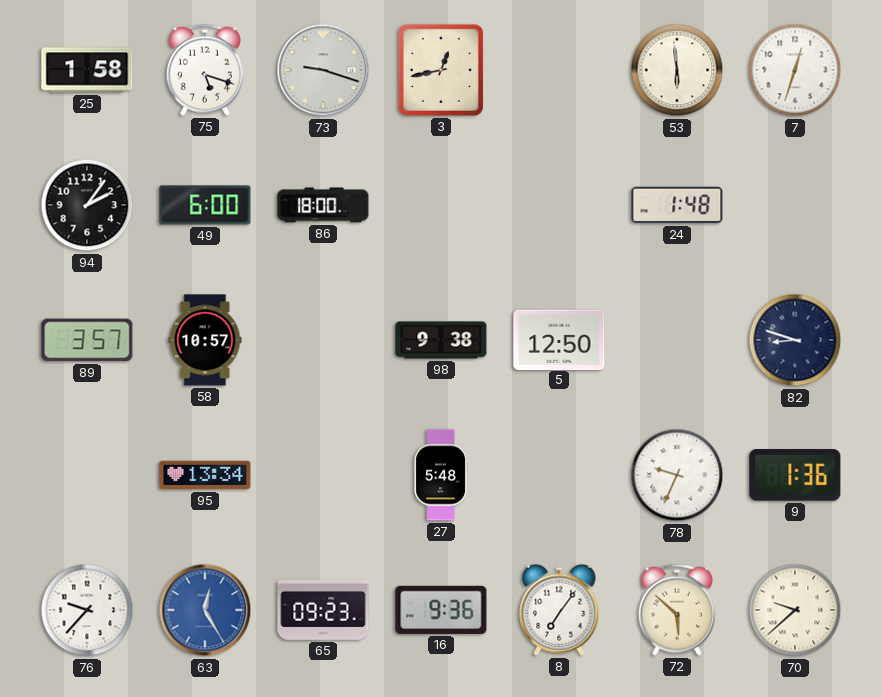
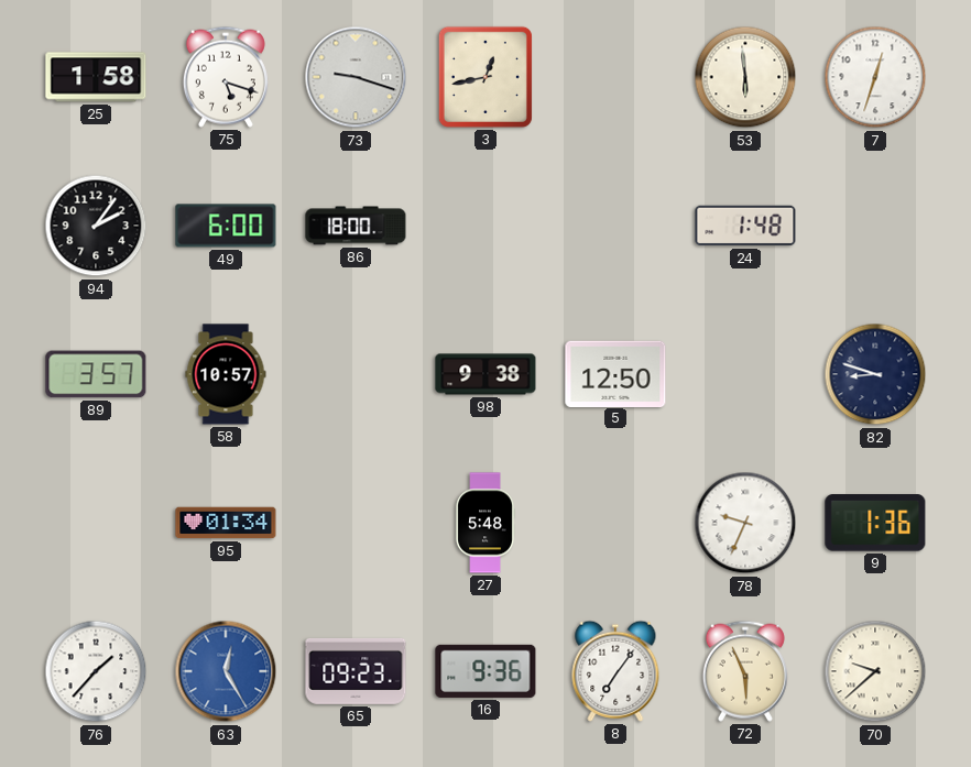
95: 13:34 -> 01:34 (226, 523)
76: 9:37 -> 1:37 (96, 671)
72: 5:52 -> 5:56 (745, 671)
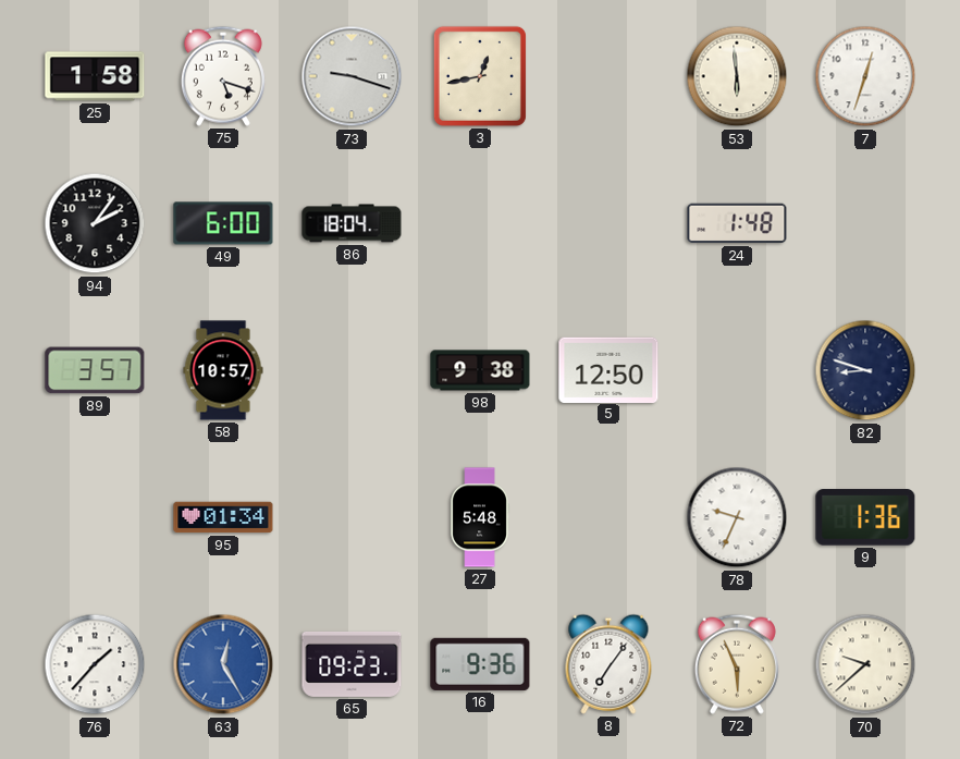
86: 18:00 -> 18:04 (352, 223)
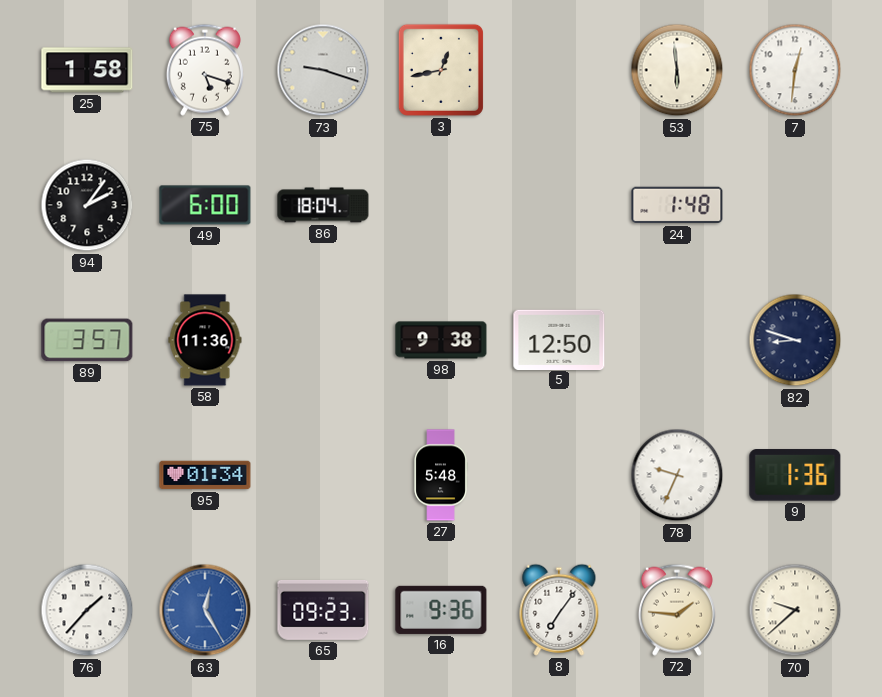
7: 12:33 -> 12:31 (795, 70)
58: 10:57 -> 11:36 (205, 340)
72: 5:56 -> 1:46 (677, 610)
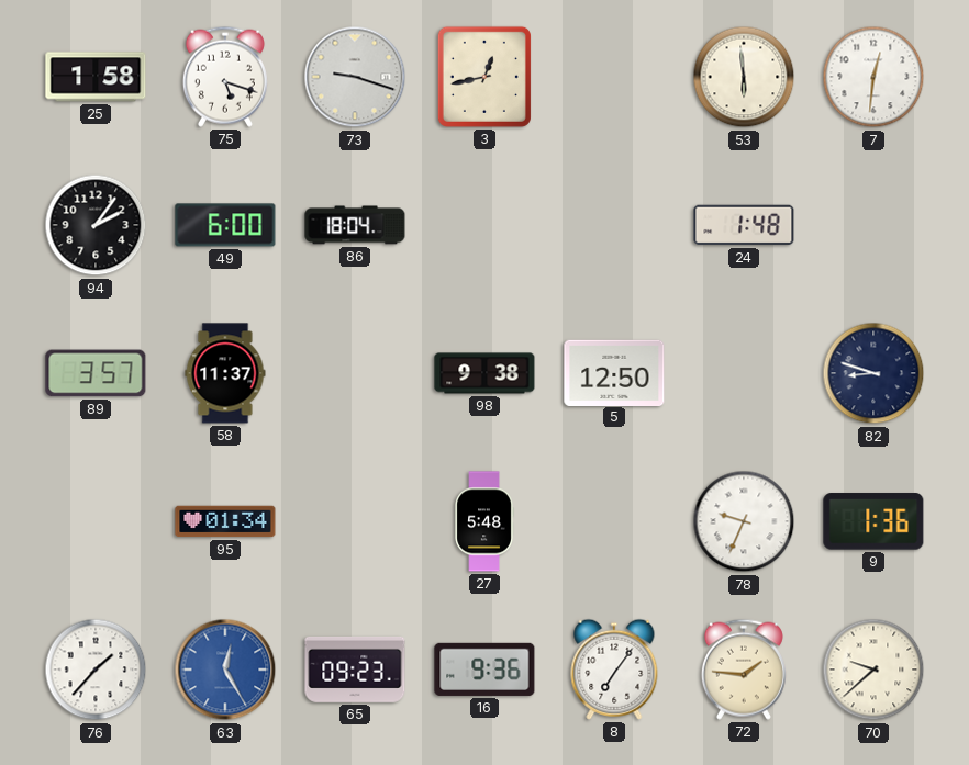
58: 11:36 -> 11:37 (225, 373)
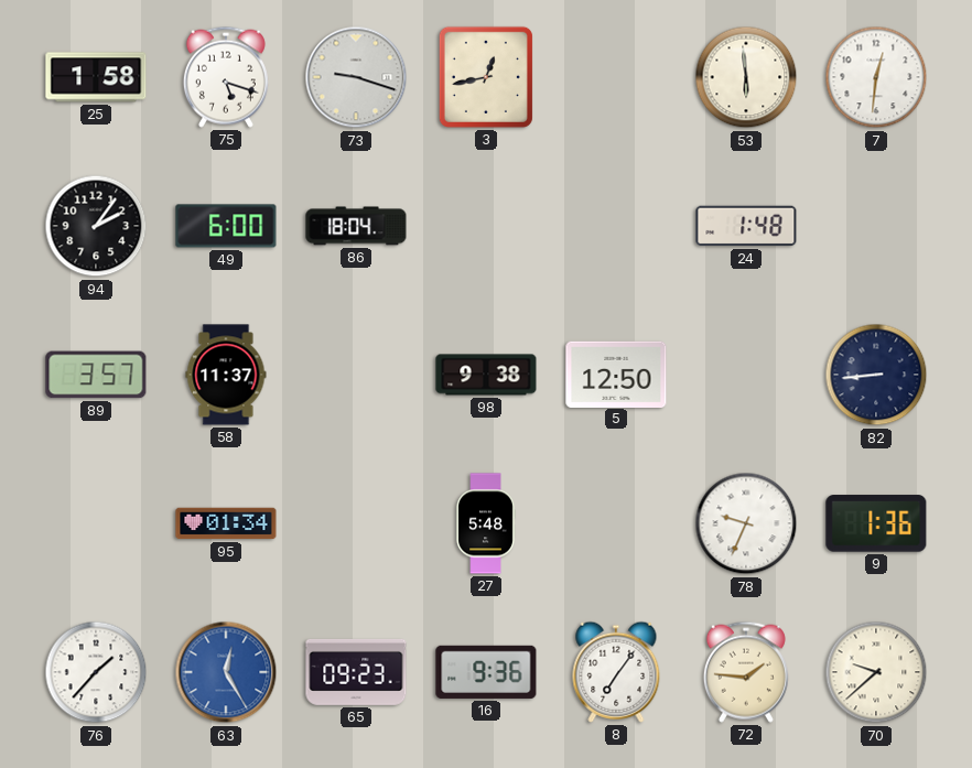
82: 8:48 -> 8:44 (876, 375)
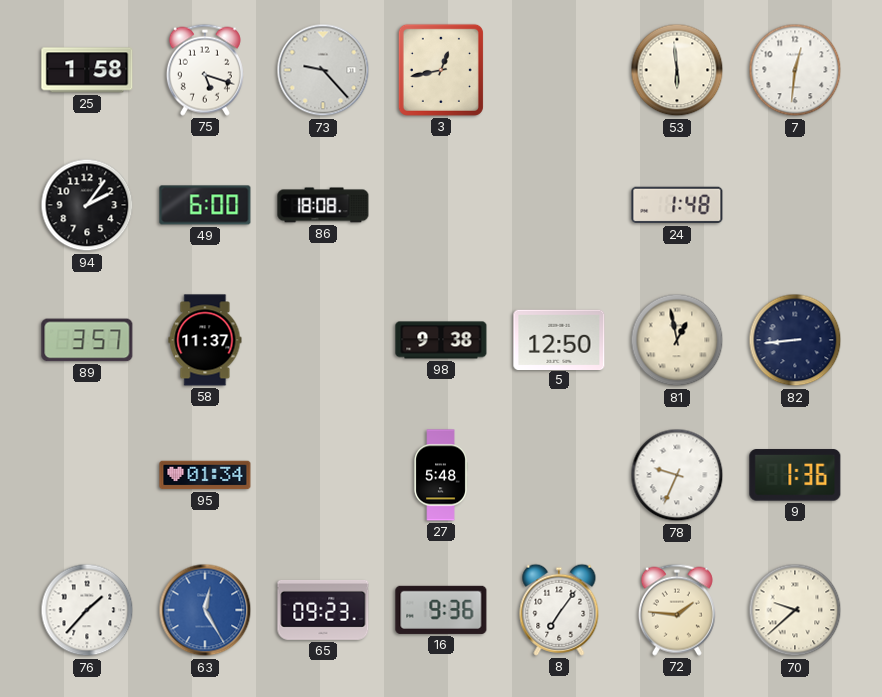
73: 9:18 -> 9:23 (323, 70)
86: 18:04 -> 18:08 (323, 205)
81: none -> 12:58 (677, 340)
